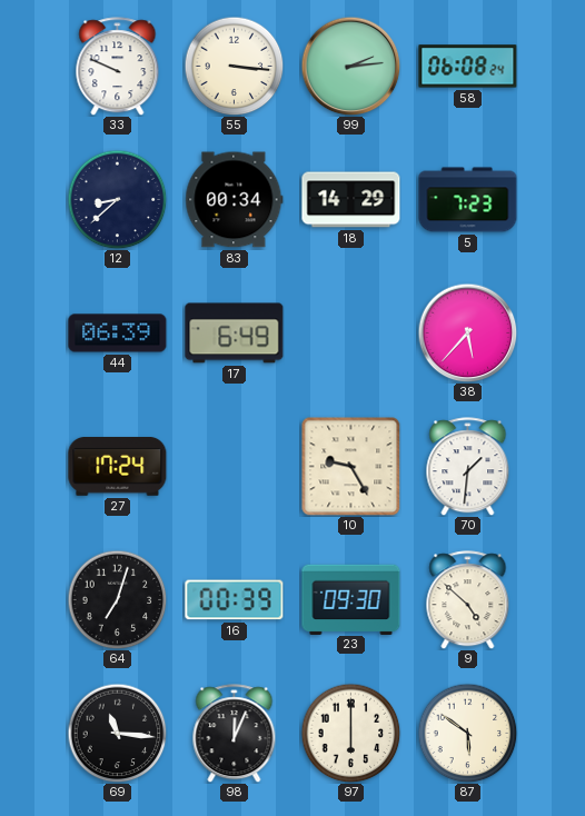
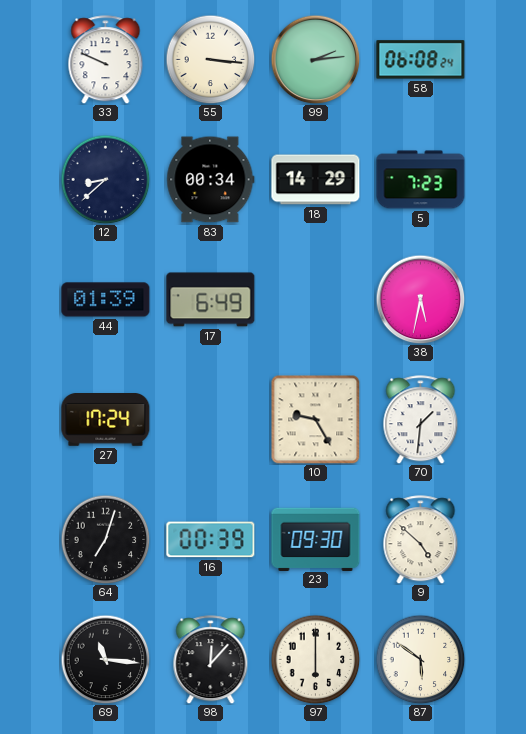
44: 06:39 -> 01:39 (106, 300)
38: 5:37 -> 5:32 (420, 299)
98: 12:04 -> 12:07 (211, 660)
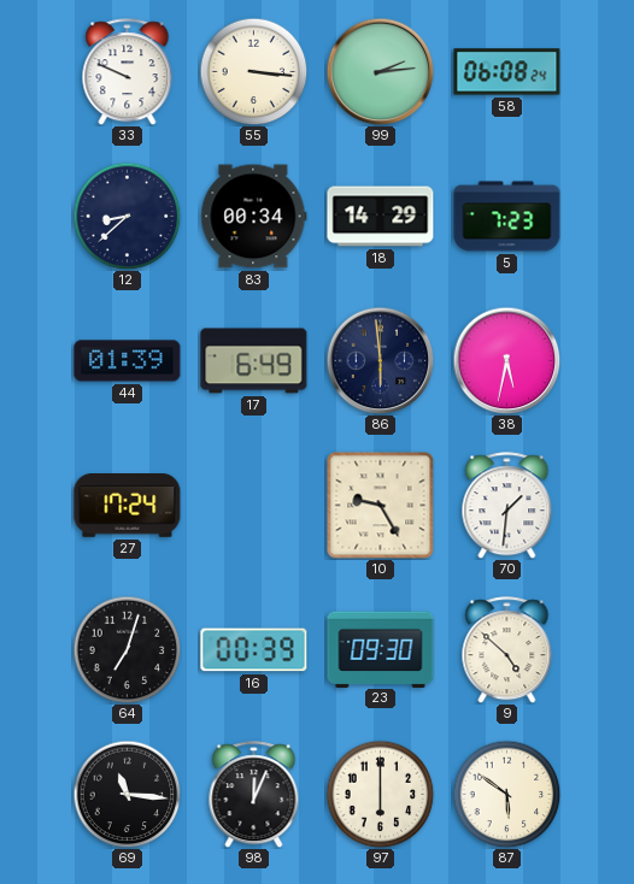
86: none -> 5:59 (380, 360)
98: 12:07 -> 12:04 (254, 795)
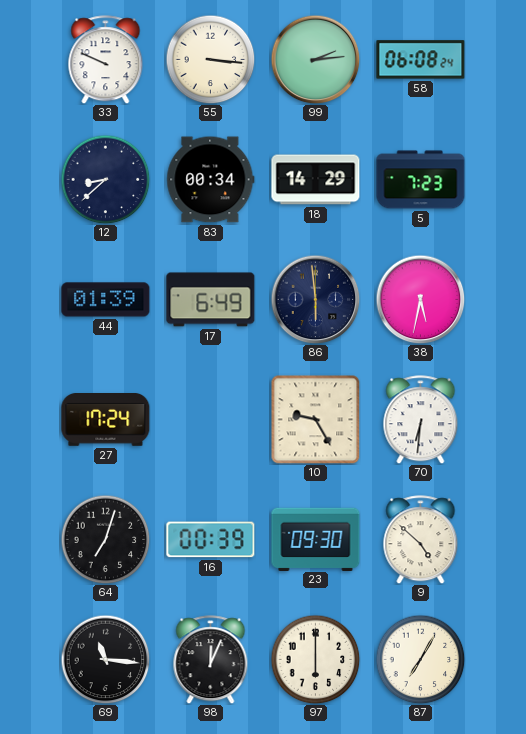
70: 1:31 -> 6:31 (421, 420)
87: 5:51 -> 7:05 (420, 659)
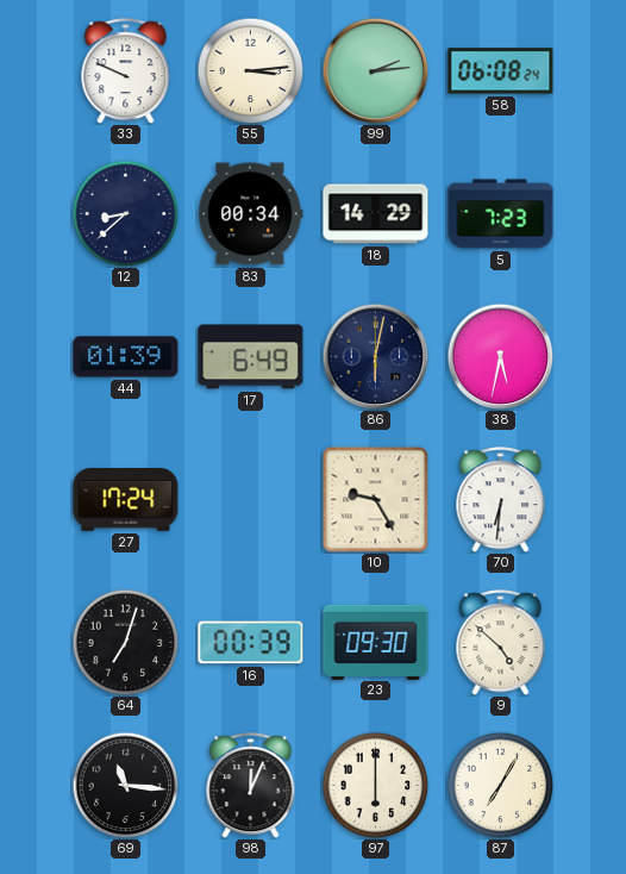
55: 3:16 -> 3:14 (250, 70)
86: 5:59 -> 6:02 (375, 356)
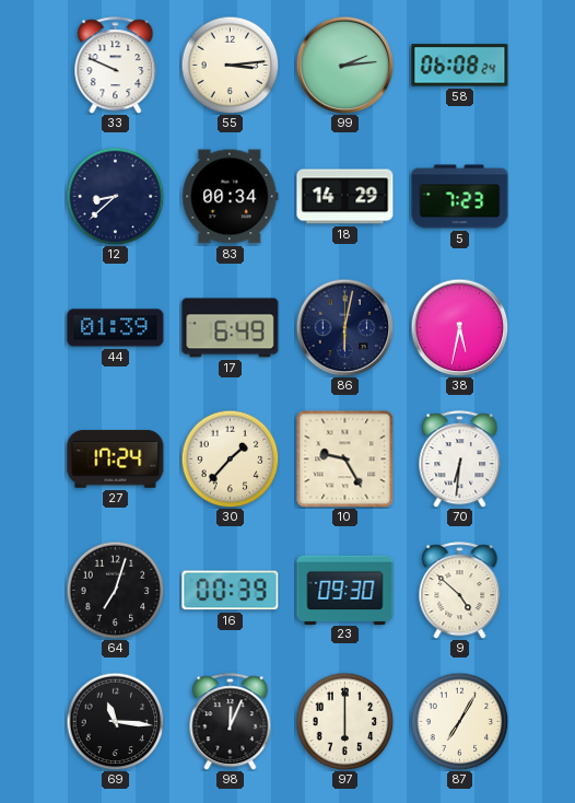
30: none -> 1:37 (230, 458)
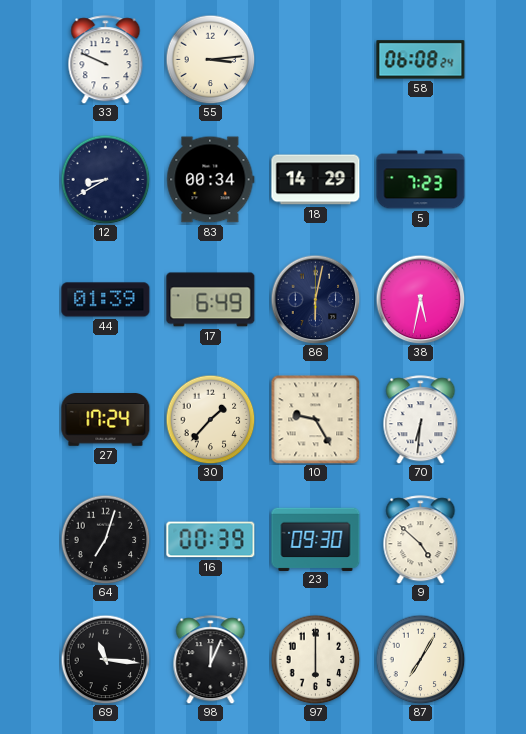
99: 2:14 -> none (344, 65)
12: 8:38 -> 8:40 (105, 179)
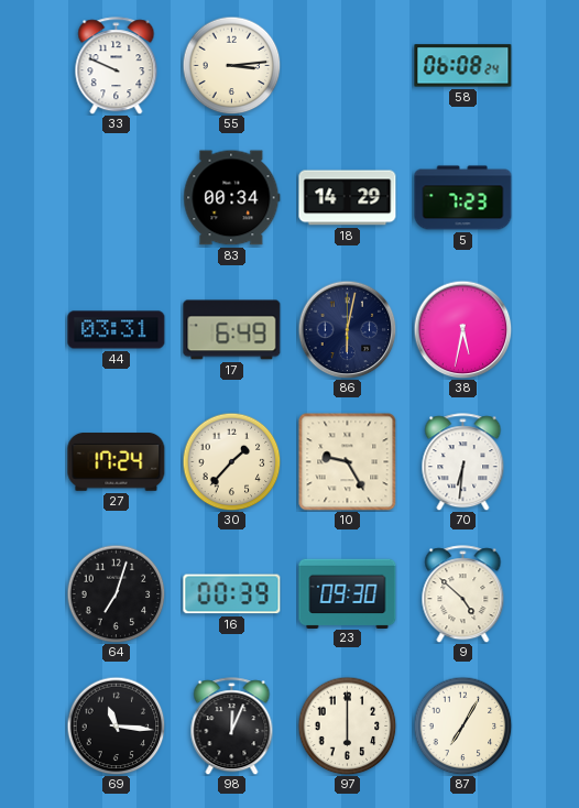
12: 8:40 -> none (105, 179)
44: 01:39 -> 03:31 (117, 330)
